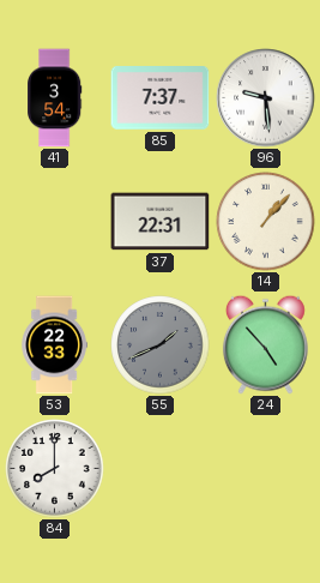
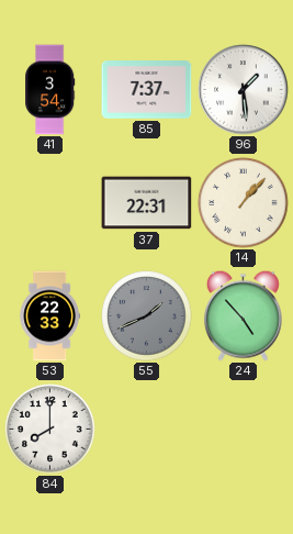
96: 9:29 -> 1:29 (244, 90)
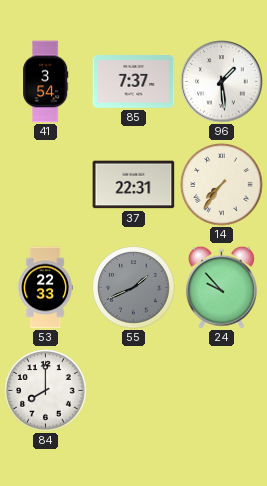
14: 1:07 -> 7:36 (222, 185)
24: 4:53 -> 9:53 (221, 287)
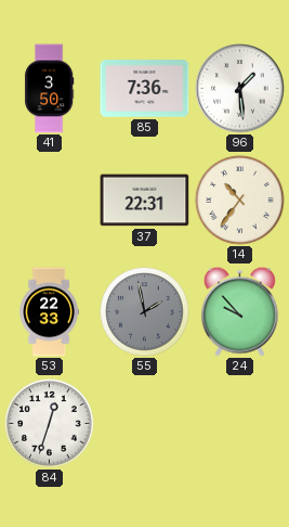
41: 3:54 -> 3:50 (50, 89)
85: 7:37 -> 7:36 (145, 89)
14: 7:36 -> 10:36 (240, 201)
55: 1:41 -> 1:58 (145, 312)
84: 8:00 -> 12:33 (50, 424)
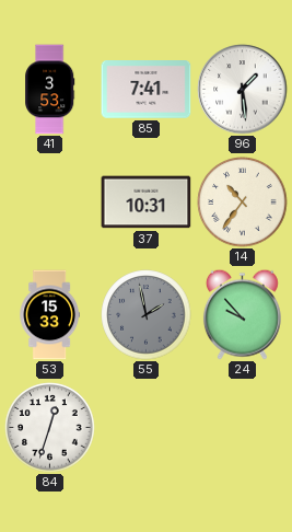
41: 3:50 -> 3:53 (50, 90)
85: 7:36 -> 7:41 (147, 90)
37: 22:31 -> 10:31 (147, 203)
53: 22:33 -> 15:33 (49, 315)
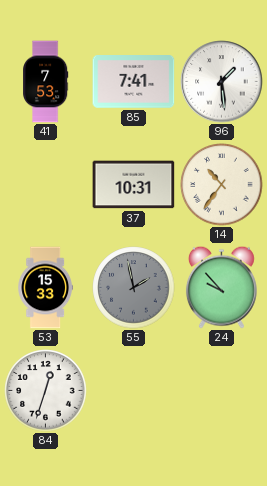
41: 3:53 -> 7:53 (46, 82)
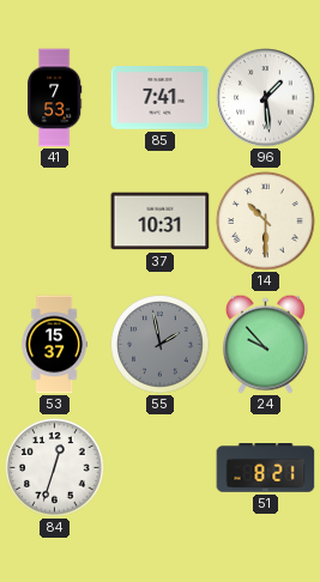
14: 10:36 -> 10:30 (266, 222)
53: 15:33 -> 15:37 (54, 345)
51: none -> 8:21 (266, 468)
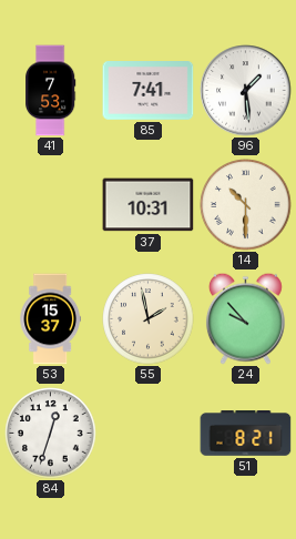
55 dial: grey -> cream (149, 319)
